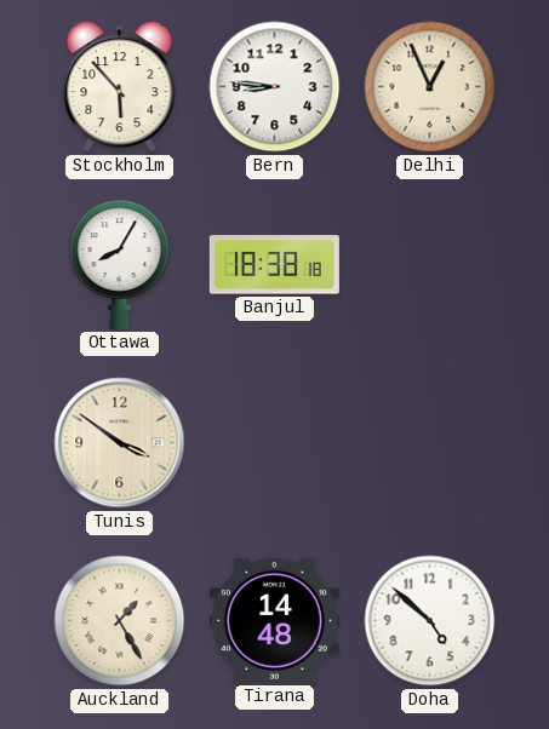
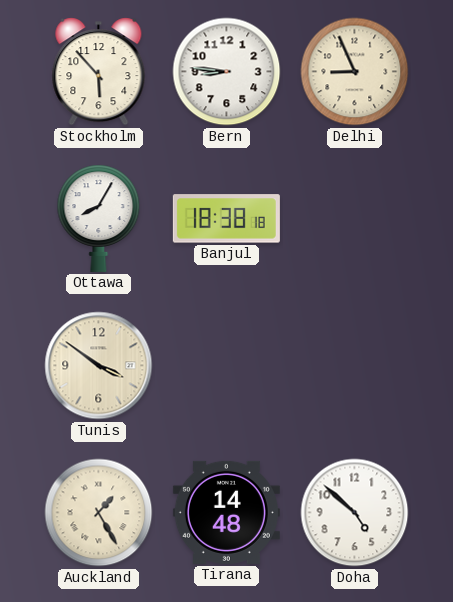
Delhi: 12:56 -> 8:56 (355, 72)
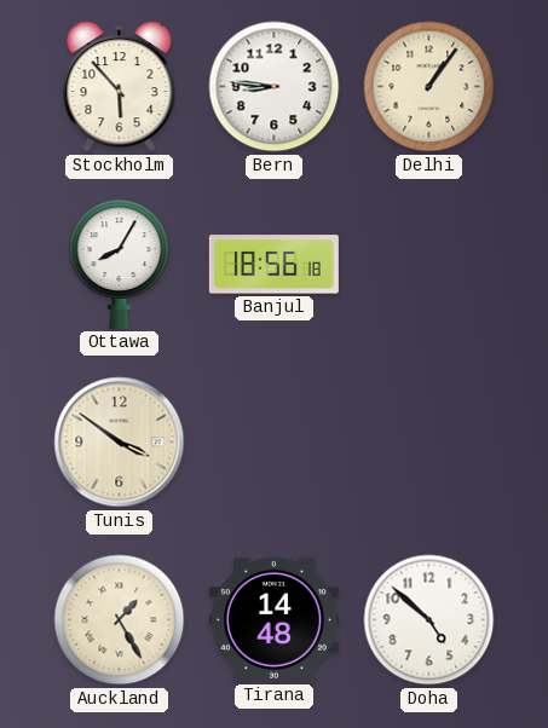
Delhi: 8:56 -> 1:06 (429, 87)
Banjul: 18:38 -> 18:56 (273, 265)
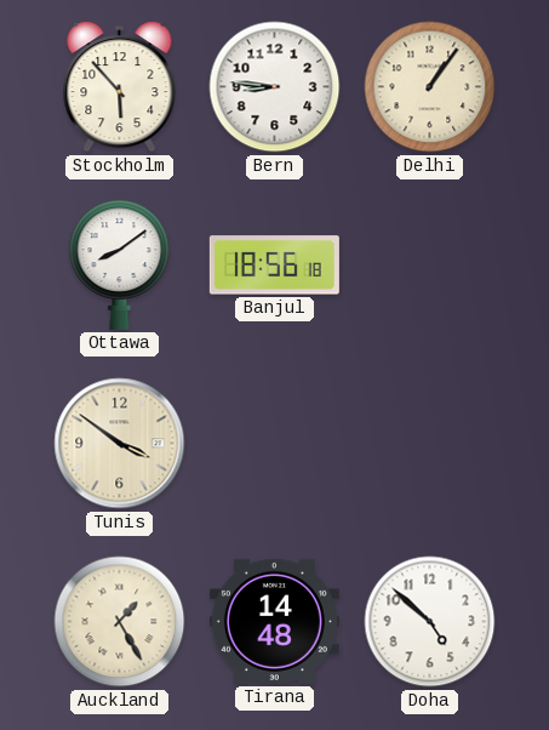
Ottawa: 8:05 -> 8:09 (120, 264)
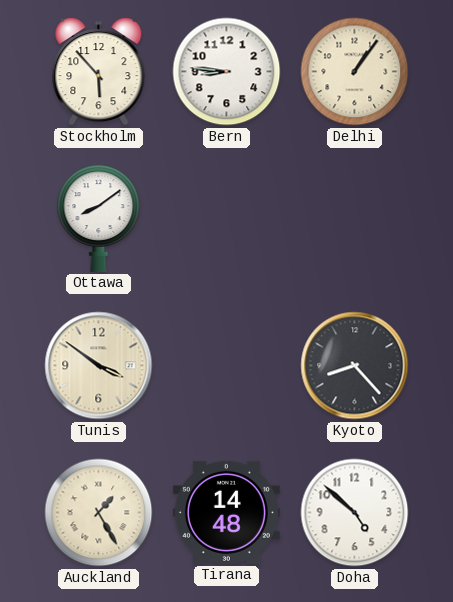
Banjul: 18:56 -> none (274, 266)
Kyoto: none -> 8:23 (355, 366)
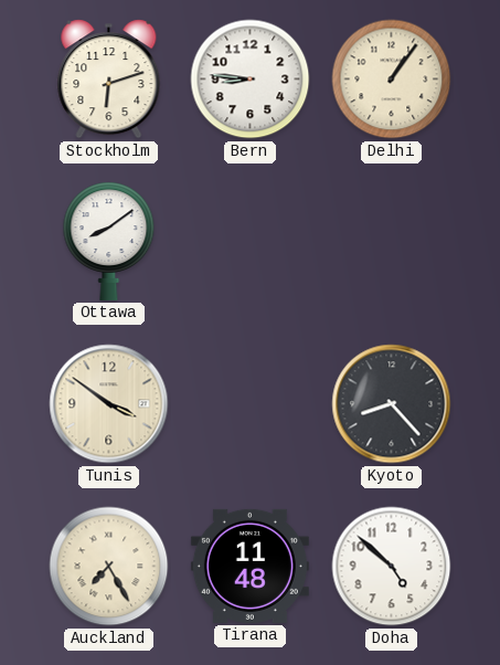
Stockholm: 5:53 -> 6:12 (109, 80)
Auckland: 1:25 -> 7:25 (109, 567)
Tirana: 14:48 -> 11:48 (249, 566)
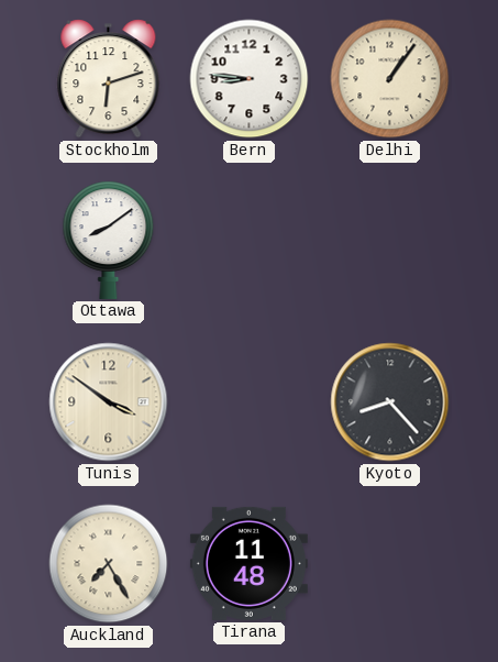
Doha: 4:52 -> none (392, 567)
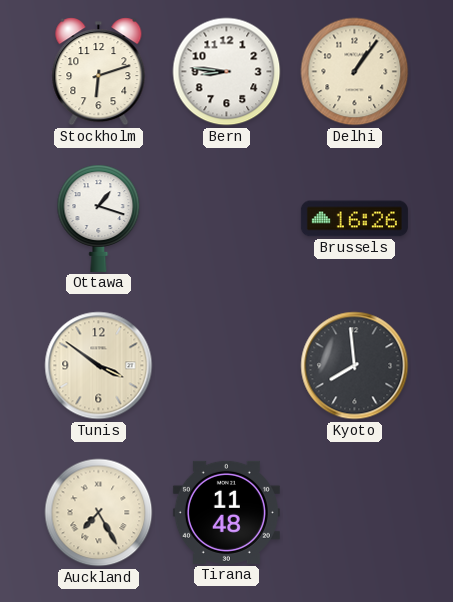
Ottawa: 8:09 -> 1:18 (99, 218)
Brussels: none -> 16:26 (354, 219)
Kyoto: 8:23 -> 7:59 (355, 366)
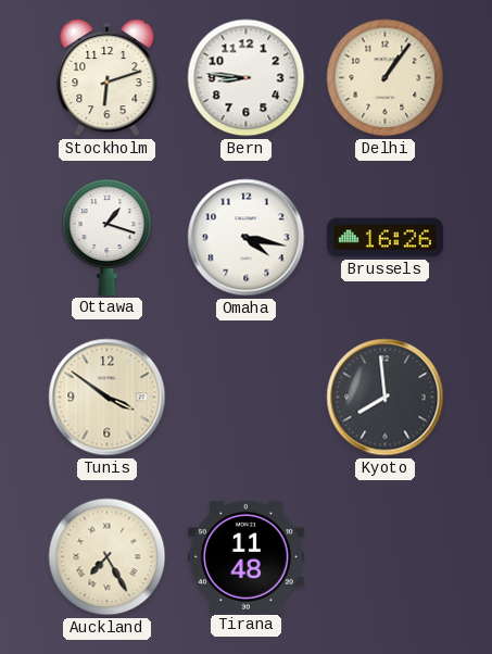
Omaha: none -> 4:17 (247, 238)
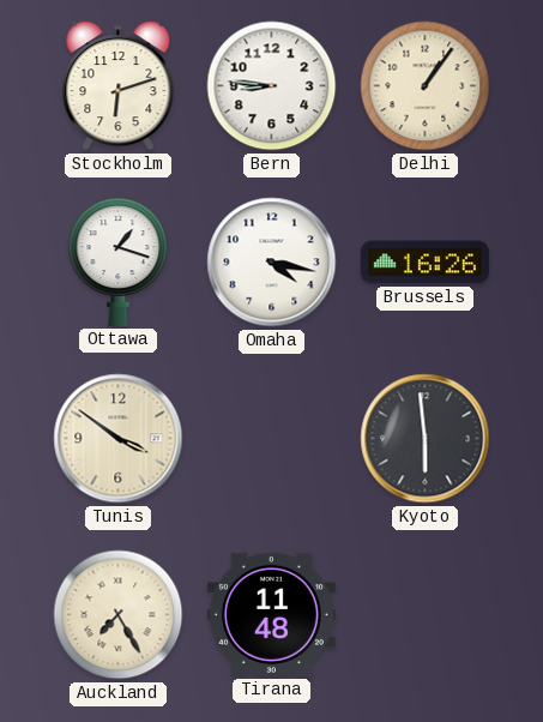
Kyoto: 7:59 -> 5:59 (426, 439)
